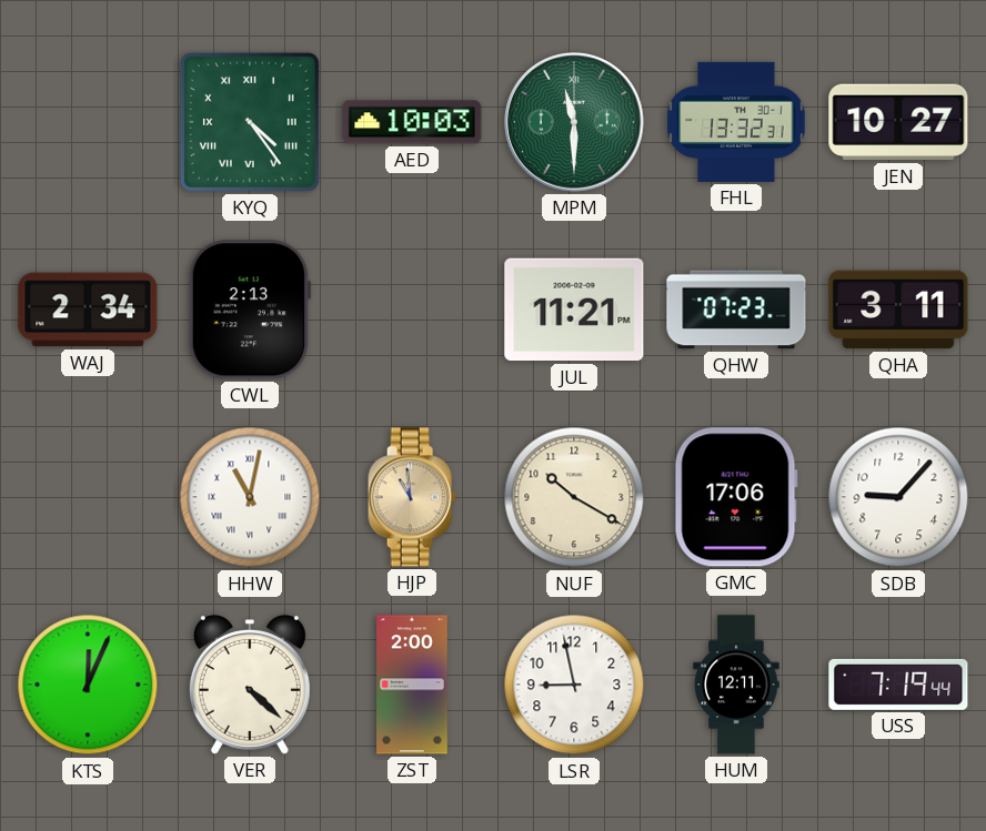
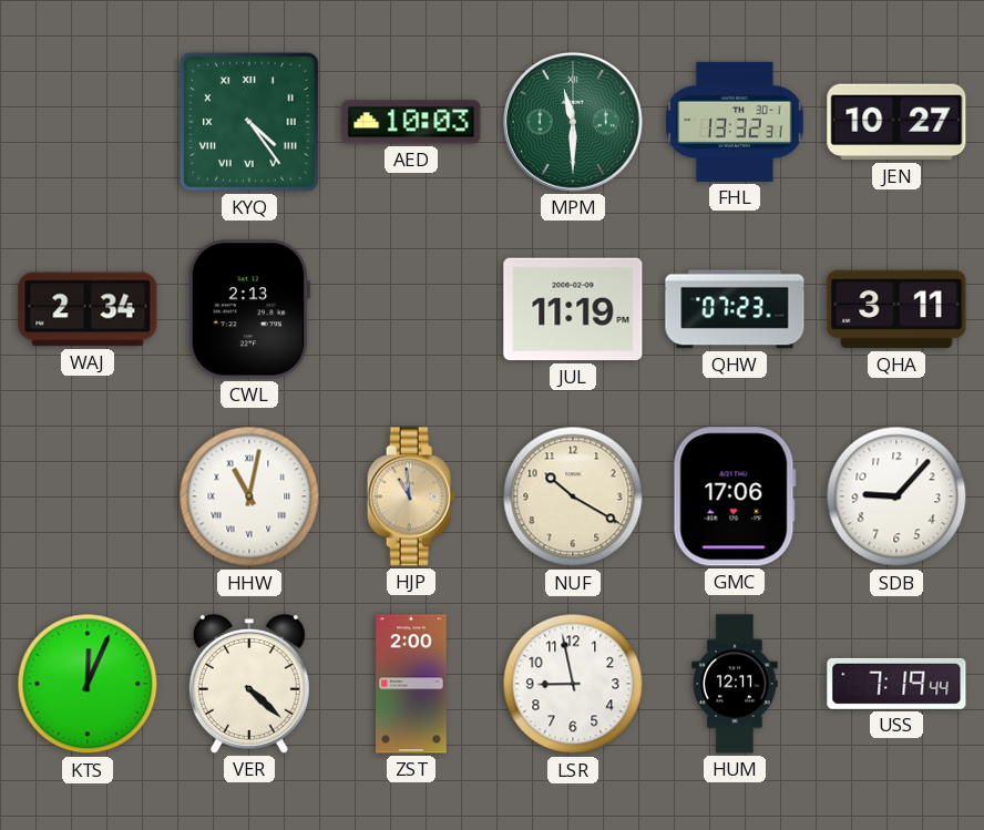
JUL: 11:21 -> 11:19 (573, 309)
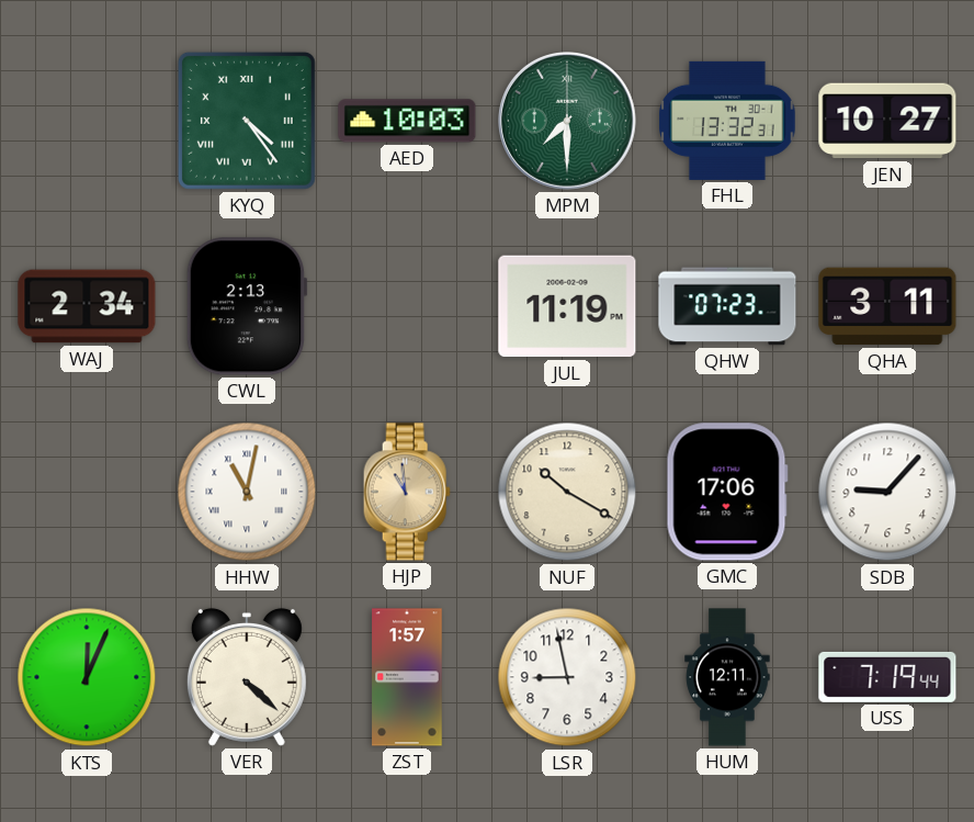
MPM: 11:30 -> 7:30 (568, 122)
ZST: 2:00 -> 1:57 (407, 677)
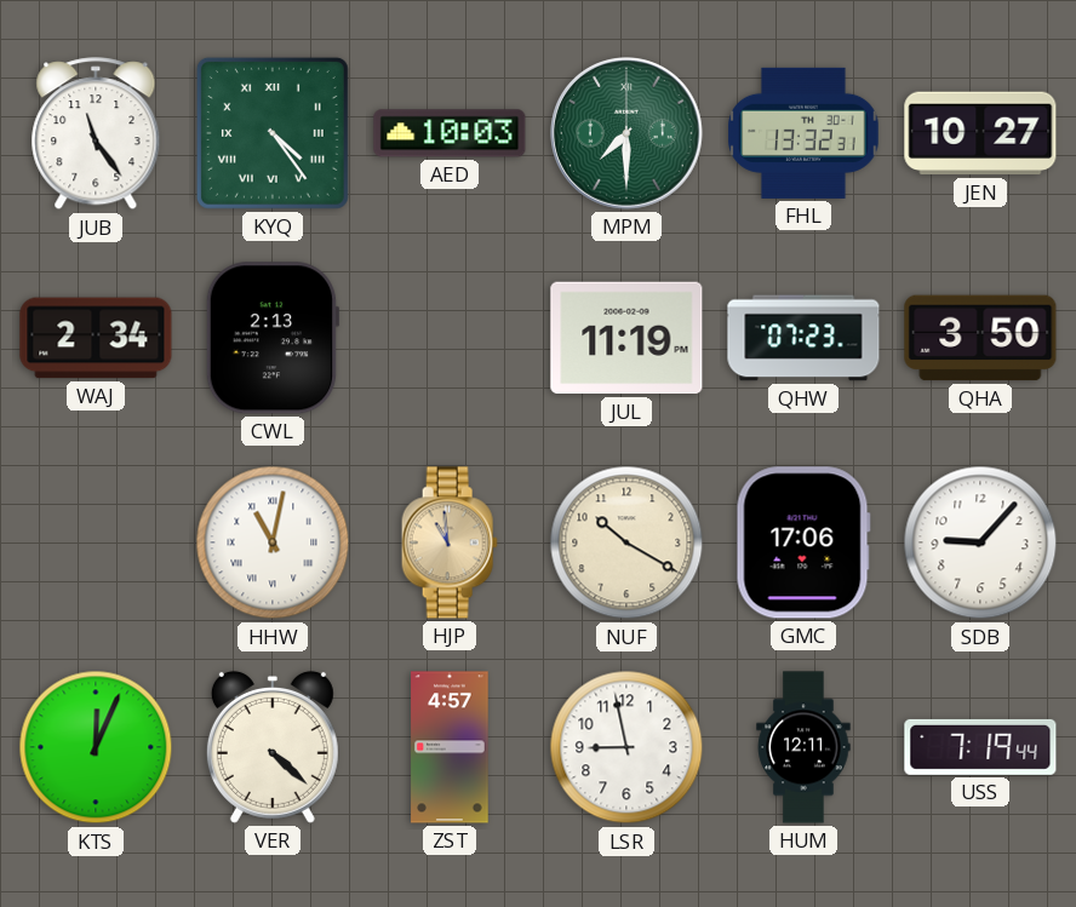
JUB: none -> 11:24 (96, 134)
QHA: 3:11 -> 3:50 (980, 338)
ZST: 1:57 -> 4:57 (450, 747)
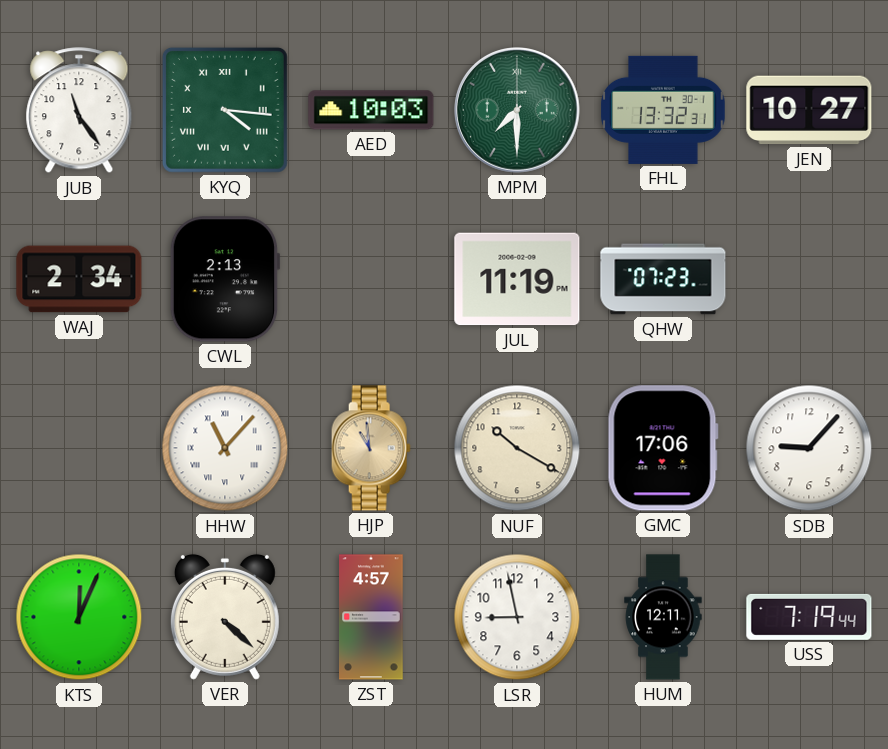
KYQ: 4:24 -> 4:16 (225, 110)
QHA: 3:50 -> none (980, 338)
HHW: 11:02 -> 11:07 (225, 448)
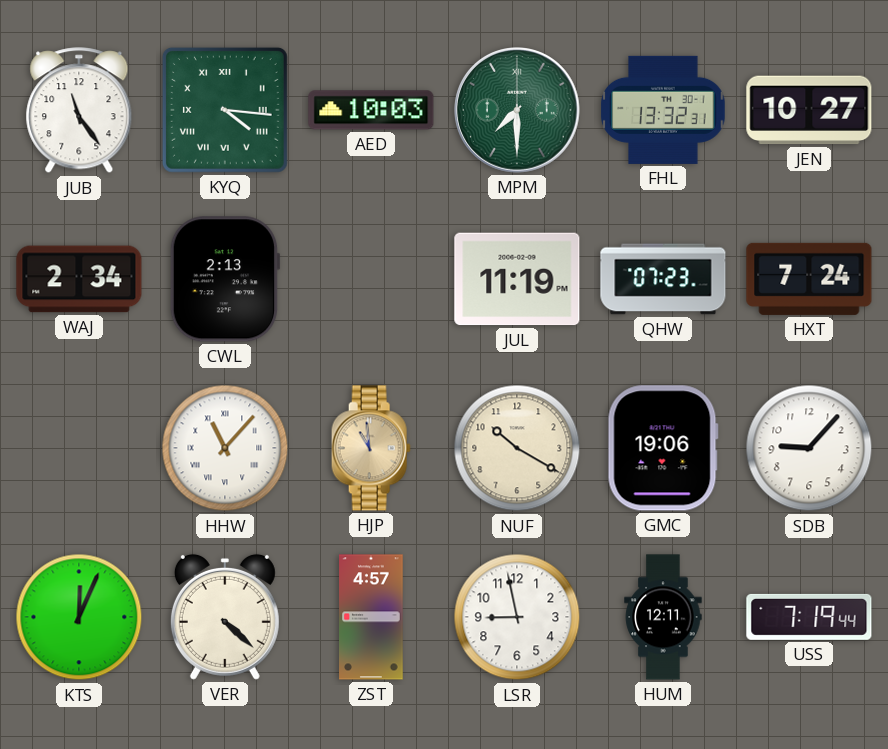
HXT: none -> 7:24 (809, 279)
GMC: 17:06 -> 19:06 (663, 448)
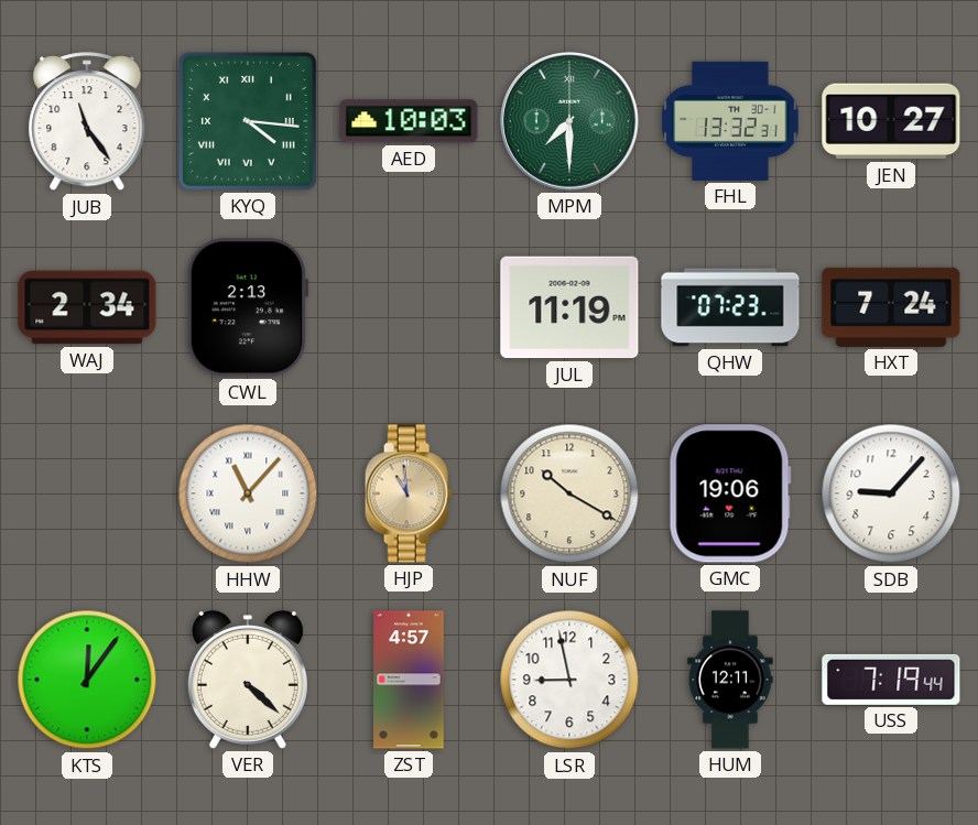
KTS: 12:04 -> 12:06 (87, 680)
